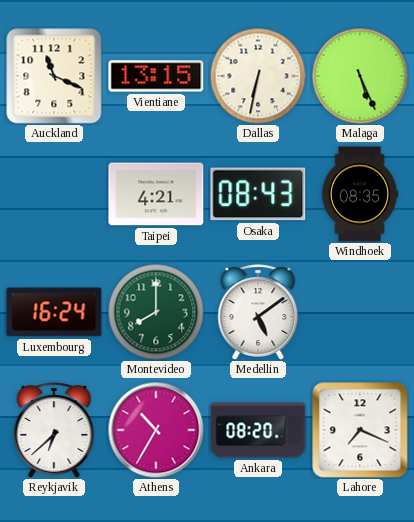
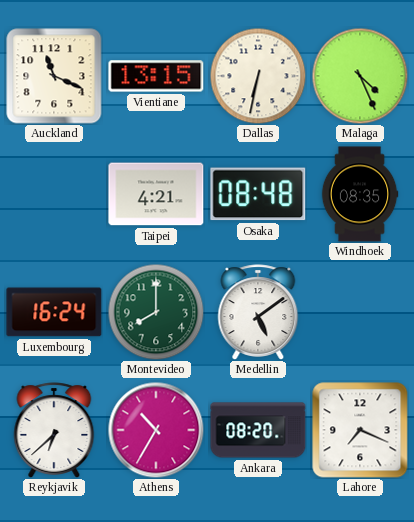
Malaga: 5:26 -> 4:26 (360, 76)
Osaka: 08:43 -> 08:48 (258, 194)
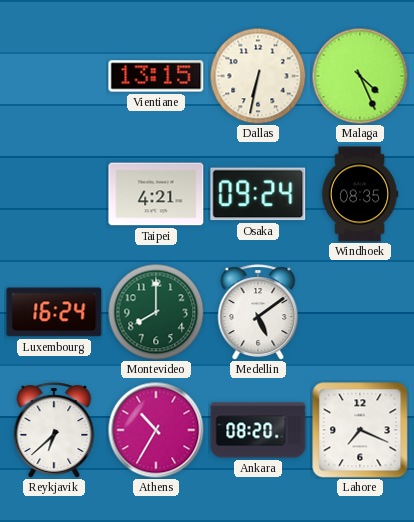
Auckland: 11:19 -> none (54, 76)
Osaka: 08:48 -> 09:24 (258, 194)
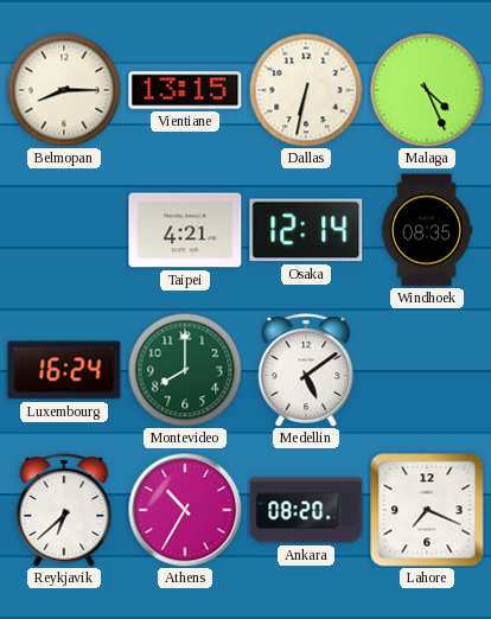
Belmopan: none -> 8:15 (64, 90)
Osaka: 09:24 -> 12:14 (306, 230)
